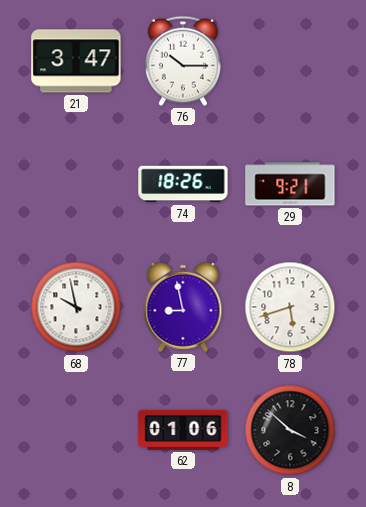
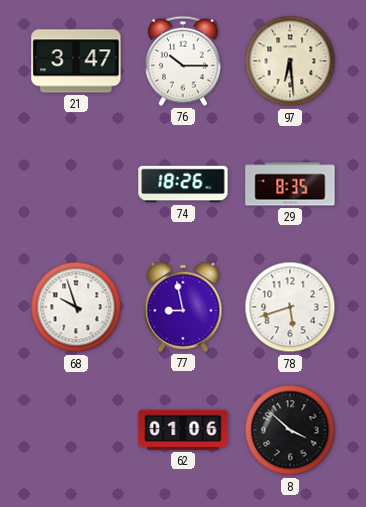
97: none -> 6:29 (290, 61)
29: 9:21 -> 8:35 (290, 184)
68: 9:58 -> 9:57 (76, 307)
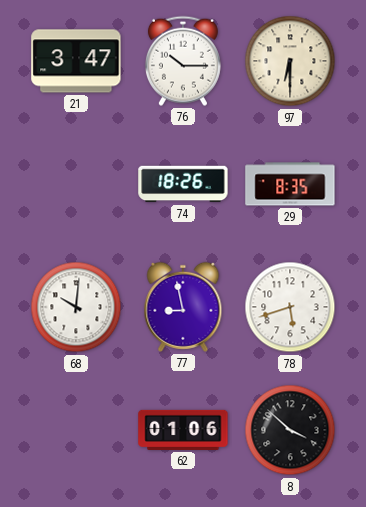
97: 6:29 -> 6:30 (290, 61)
68: 9:57 -> 10:01 (76, 307)
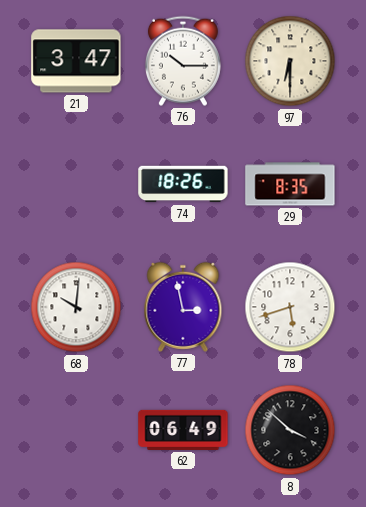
77: 8:58 -> 2:58 (183, 307)
62: 01:06 -> 06:49 (183, 430)
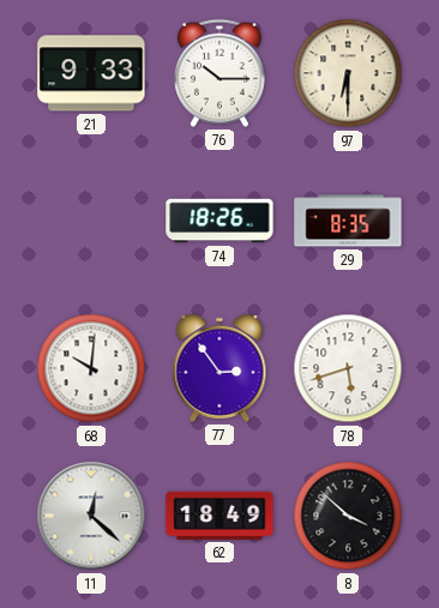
21: 3:47 -> 9:33 (91, 73)
77: 2:58 -> 2:54 (220, 368)
11: none -> 12:22 (91, 516)
62: 06:49 -> 18:49 (220, 516)
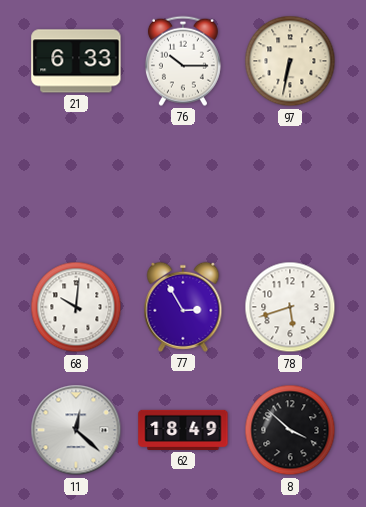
21: 9:33 -> 6:33 (76, 61)
97: 6:30 -> 6:32 (290, 61)
74: 18:26 -> none (220, 221)
29: 8:35 -> none (348, 221)
77: 2:54 -> 2:55 (183, 307)
